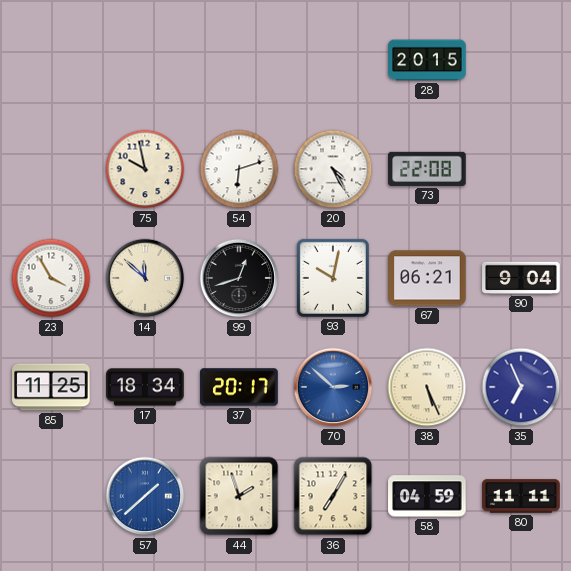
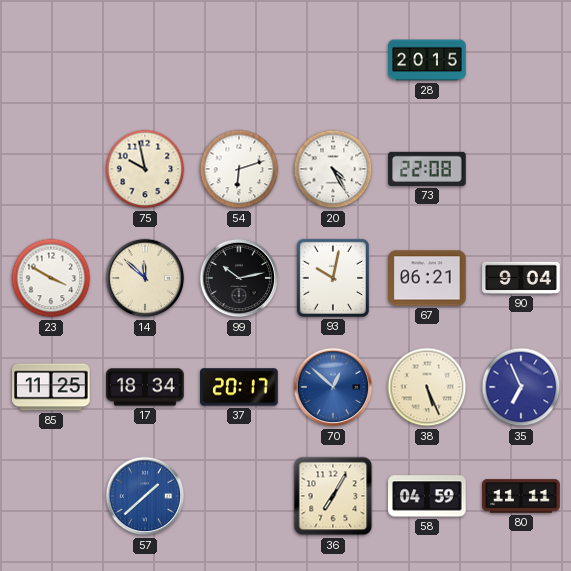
23: 3:55 -> 3:50 (51, 278)
99: 12:42 -> 10:13 (239, 278)
70: 2:52 -> 12:52 (333, 387)
44: 1:57 -> none (239, 496)
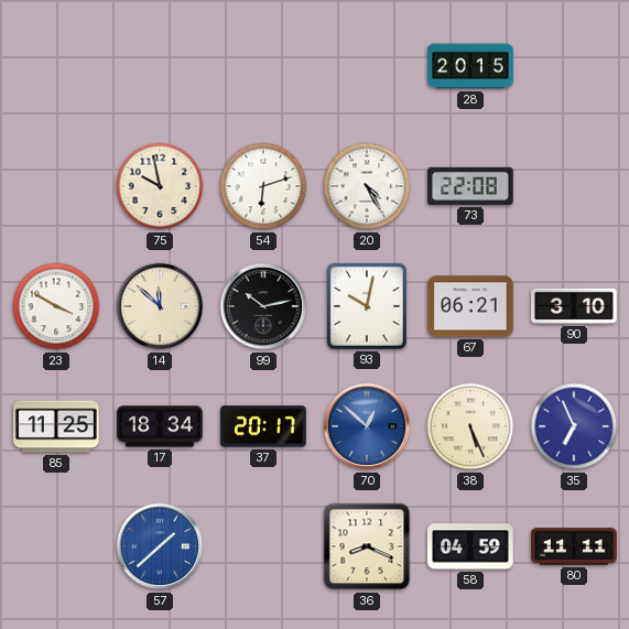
90: 9:04 -> 3:10 (574, 306)
36: 7:05 -> 8:19 (367, 546)
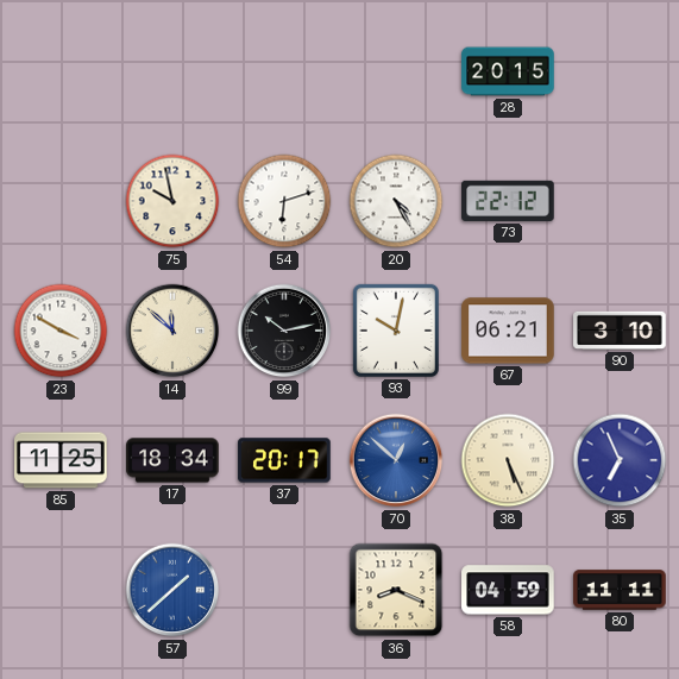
73: 22:08 -> 22:12 (508, 201)
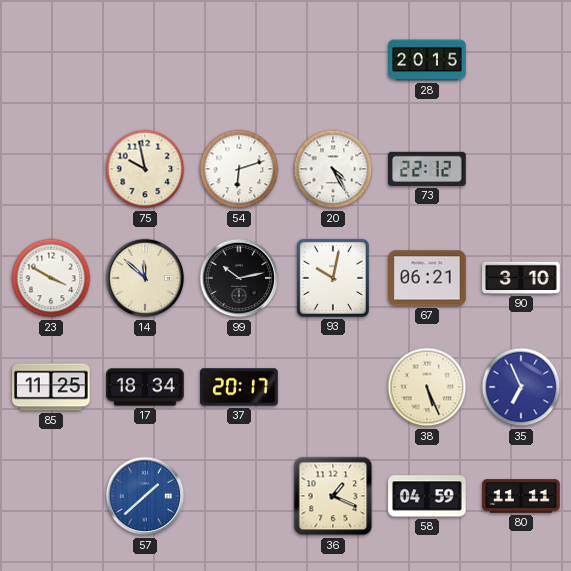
70: 12:52 -> none (396, 460)
36: 8:19 -> 1:19 (333, 496)
